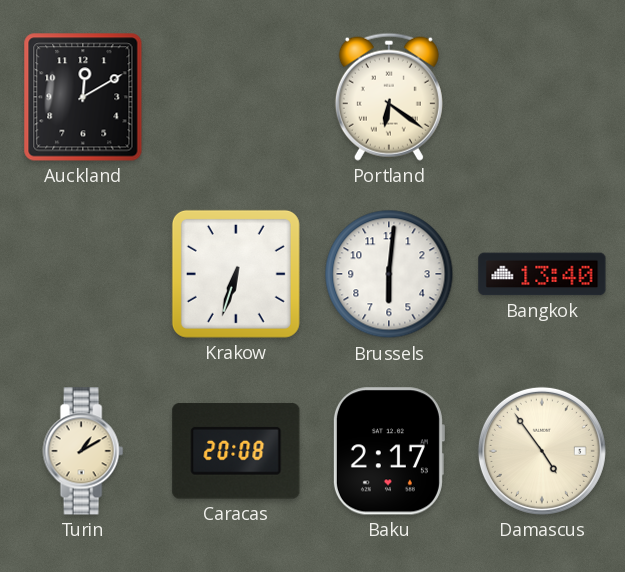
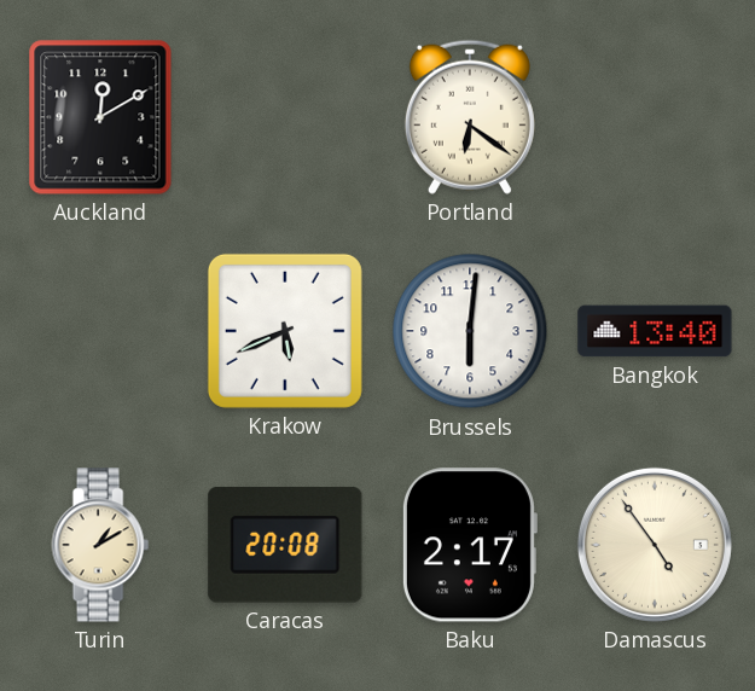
Krakow: 6:33 -> 5:41 (285, 331)
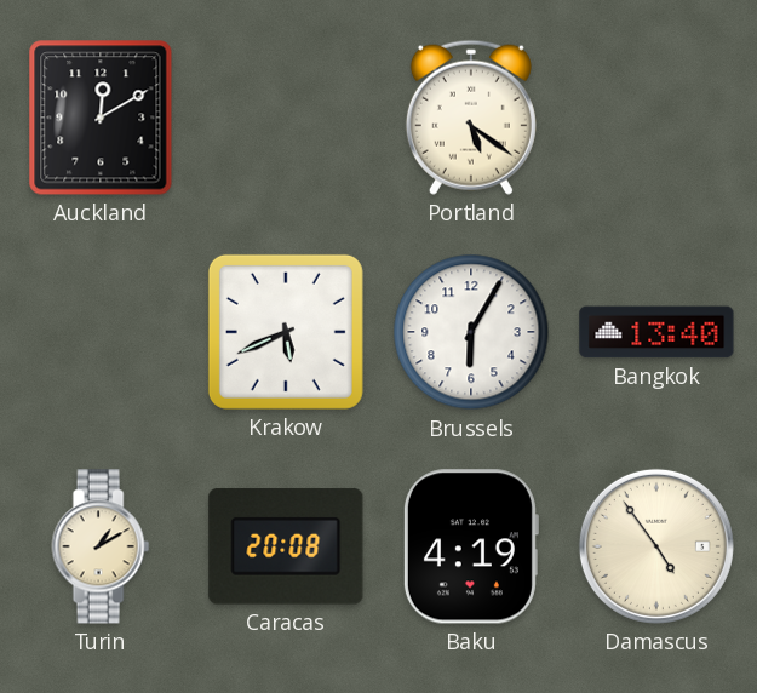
Portland: 6:21 -> 5:21 (471, 118)
Brussels: 6:01 -> 6:05 (471, 332)
Baku: 2:17 -> 4:19 (470, 546)
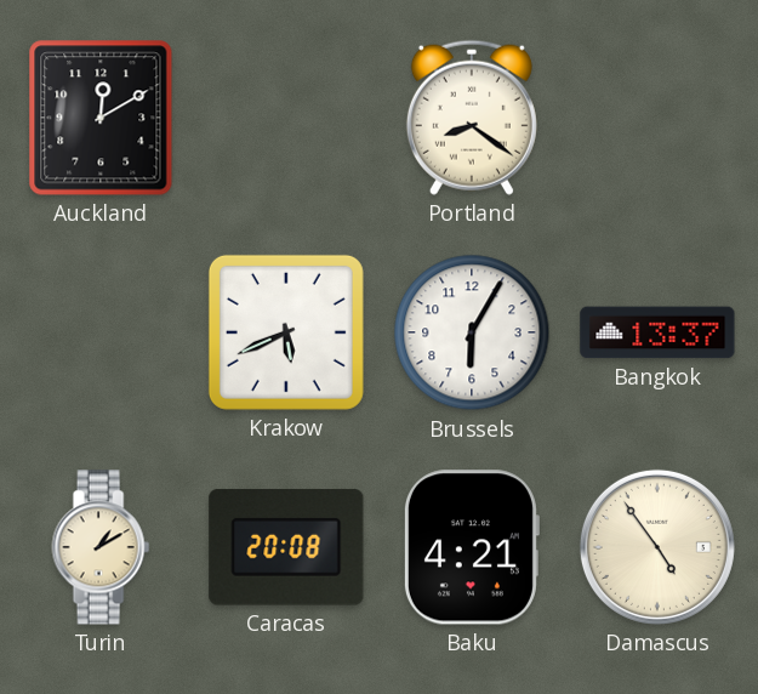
Portland: 5:21 -> 8:21 (472, 118)
Bangkok: 13:40 -> 13:37 (657, 332)
Baku: 4:19 -> 4:21 (471, 547)
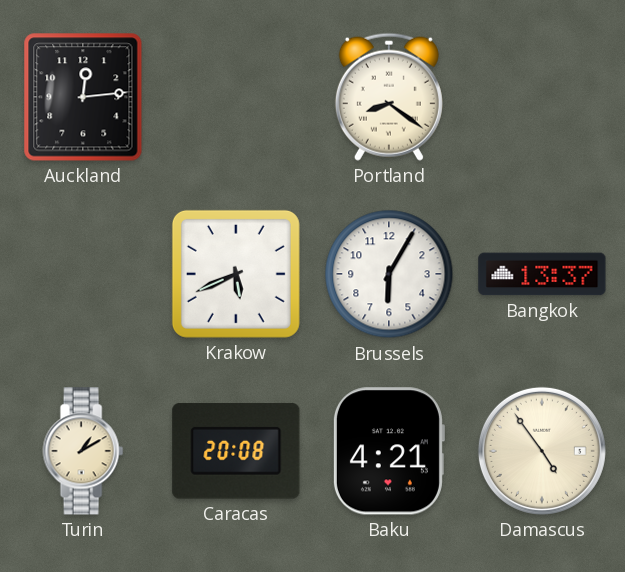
Auckland: 12:10 -> 12:14 (83, 97)
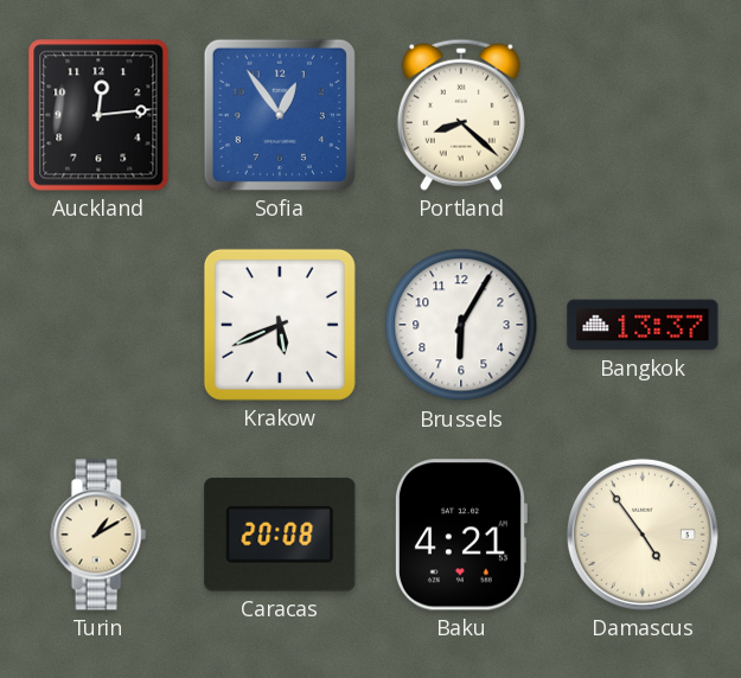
Sofia: none -> 12:54 (280, 115)
Portland: 8:21 -> 8:22 (461, 115)
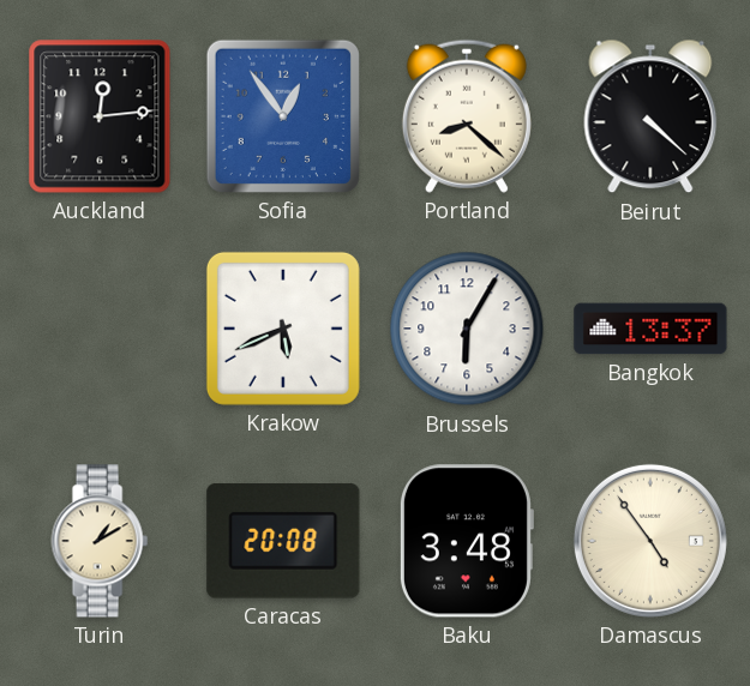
Beirut: none -> 4:22 (650, 116)
Baku: 4:21 -> 3:48 (466, 541)
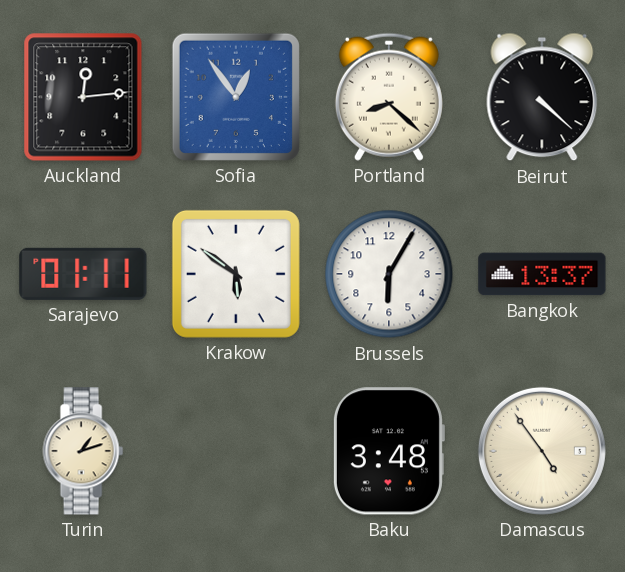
Sarajevo: none -> 01:11 (83, 274)
Krakow: 5:41 -> 5:51 (236, 274)
Turin: 1:10 -> 1:12 (83, 451)
Caracas: 20:08 -> none (283, 541)
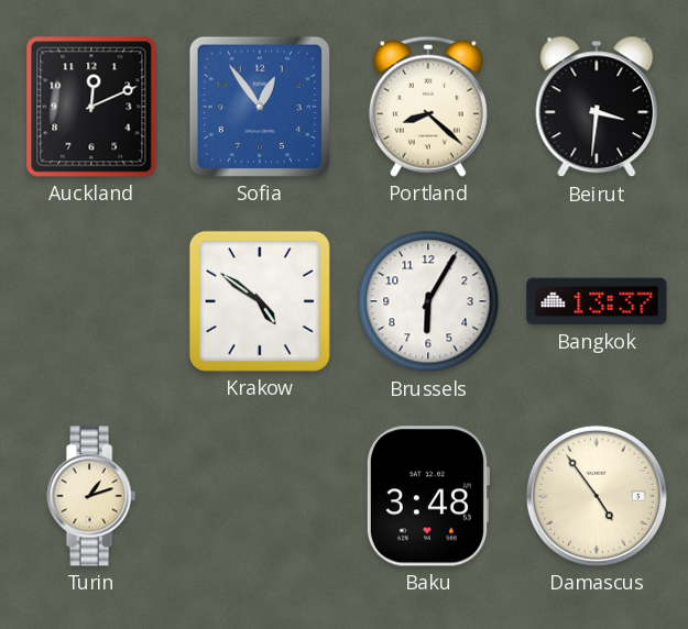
Auckland: 12:14 -> 12:11 (91, 107)
Beirut: 4:22 -> 3:31 (597, 107)
Sarajevo: 01:11 -> none (83, 274)
Krakow: 5:51 -> 4:51 (260, 301)
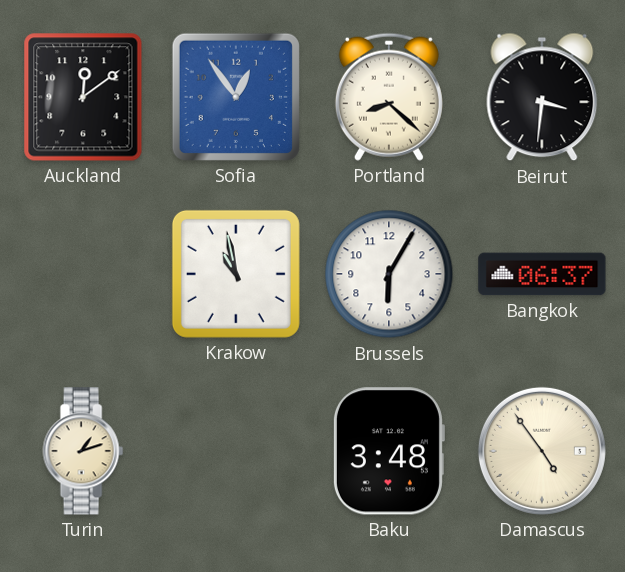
Auckland: 12:11 -> 12:09 (83, 97)
Krakow: 4:51 -> 10:58 (236, 274)
Bangkok: 13:37 -> 06:37 (542, 274)
